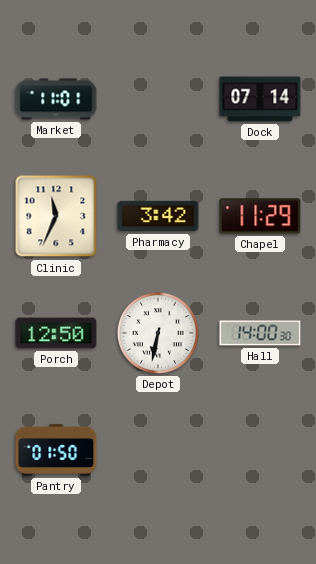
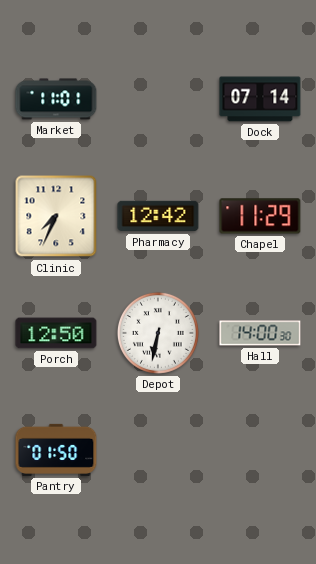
Clinic: 11:34 -> 7:34 (56, 216)
Pharmacy: 3:42 -> 12:42 (158, 216)
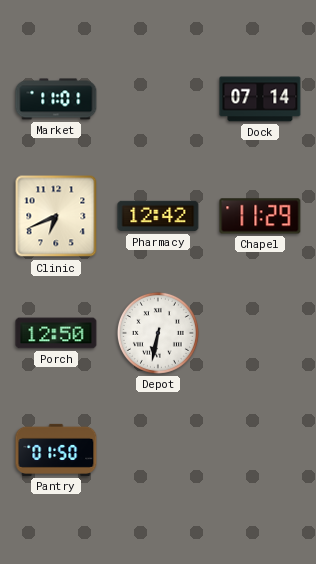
Clinic: 7:34 -> 6:41 (56, 216)
Hall: 14:00 -> none (260, 333)
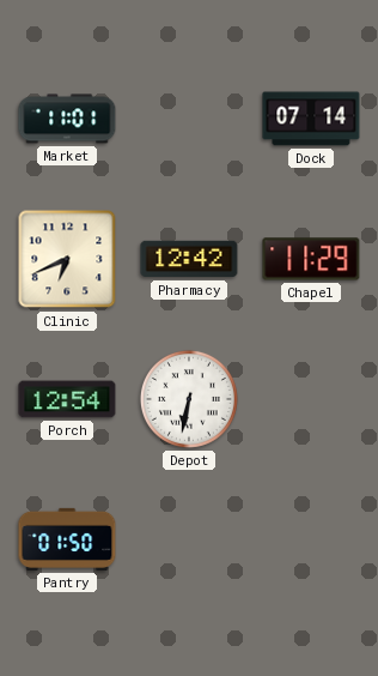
Porch: 12:50 -> 12:54 (67, 399)
